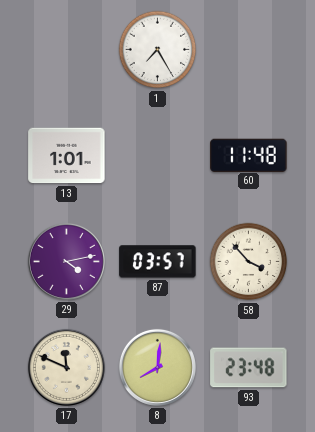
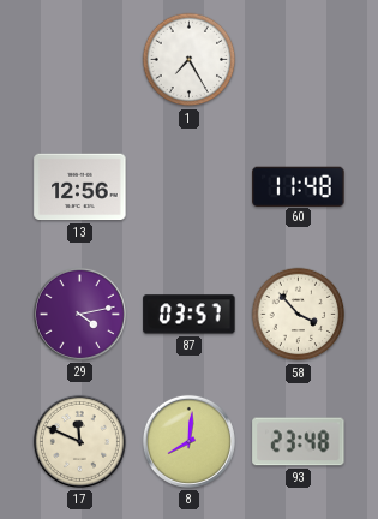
13: 1:01 -> 12:56 (80, 187)
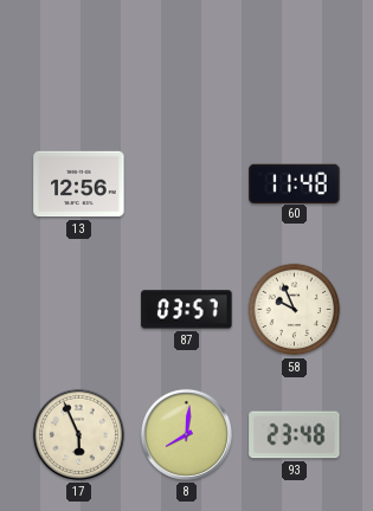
1: 7:25 -> none (190, 60)
29: 4:13 -> none (79, 314)
58: 3:53 -> 9:56 (295, 310)
17: 11:49 -> 5:56 (78, 434)
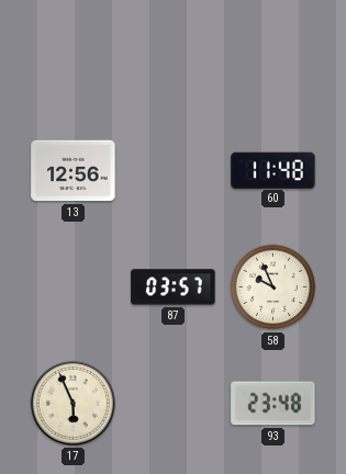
8: 8:01 -> none (186, 434)
